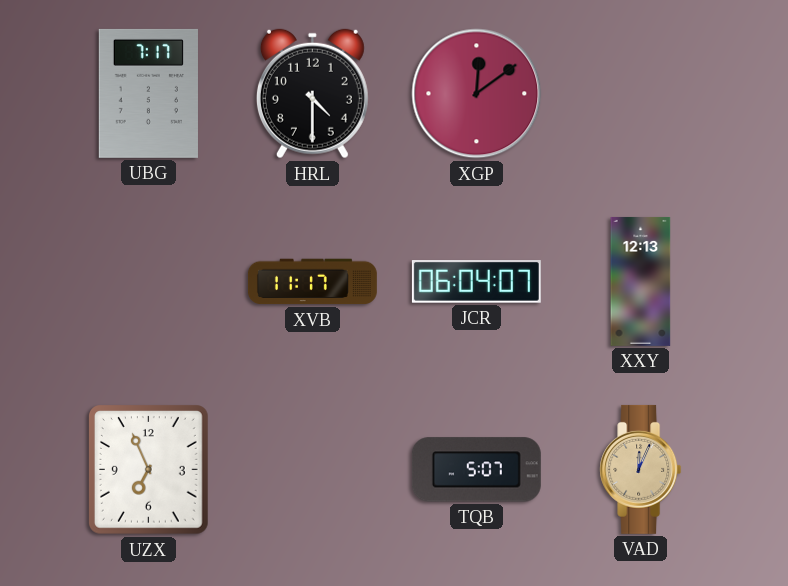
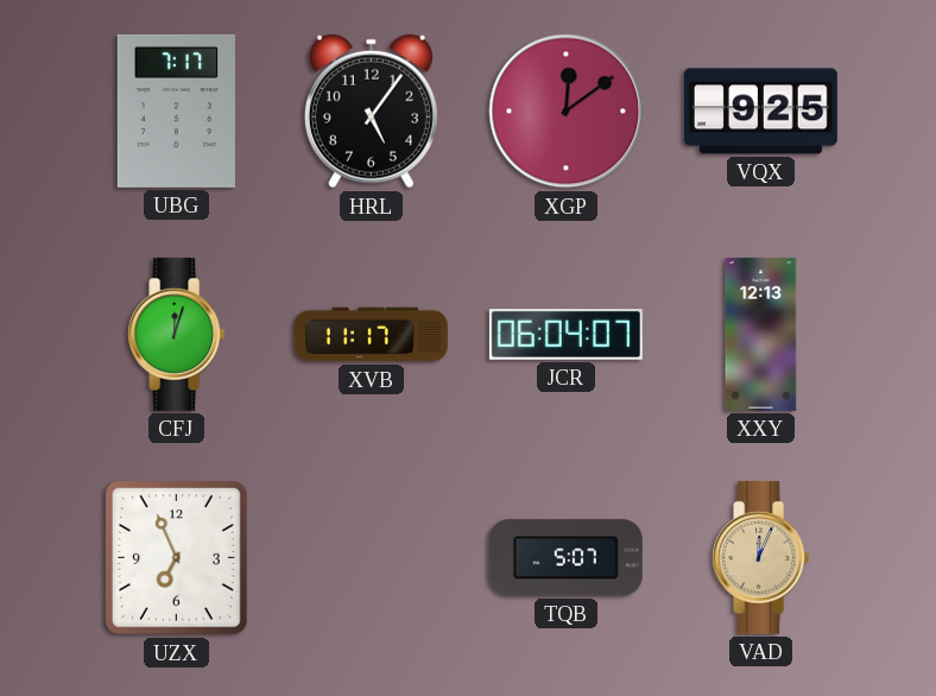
HRL: 4:30 -> 5:06 (371, 112)
VQX: none -> 9:25 (760, 112)
CFJ: none -> 12:03 (177, 334)
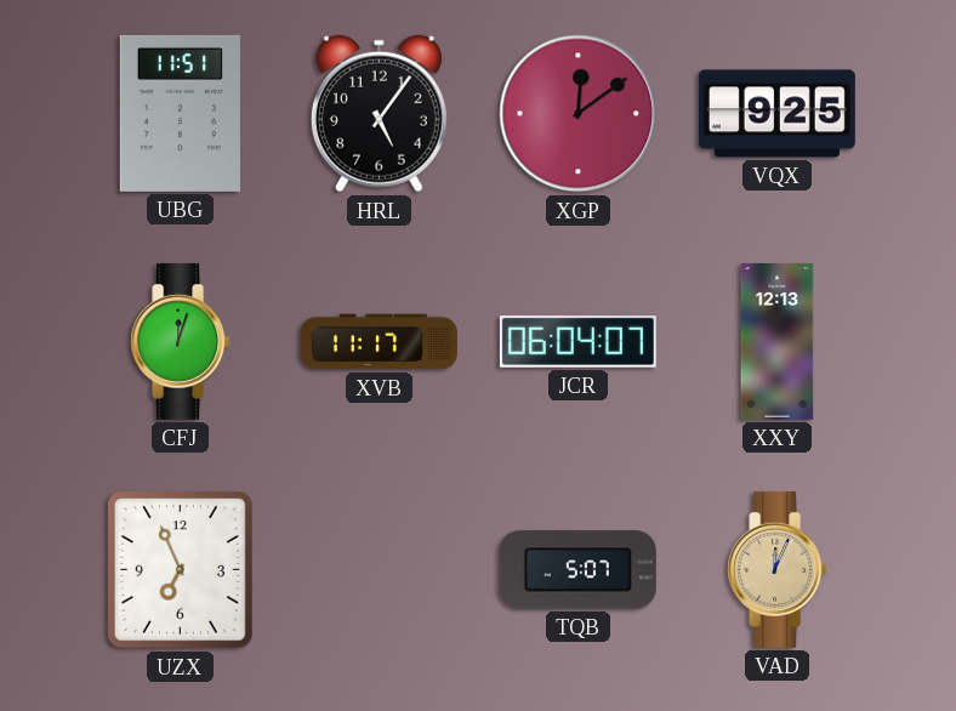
UBG: 7:17 -> 11:51 (180, 113)
